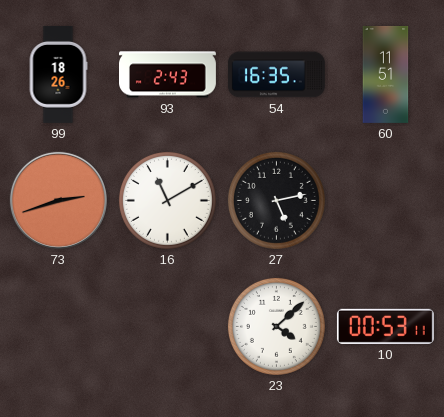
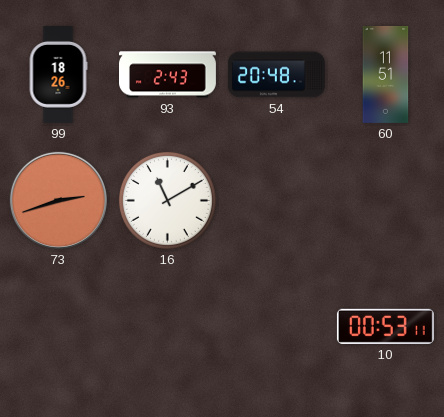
54: 16:35 -> 20:48 (276, 75)
27: 5:13 -> none (276, 200)
23: 4:08 -> none (276, 326)
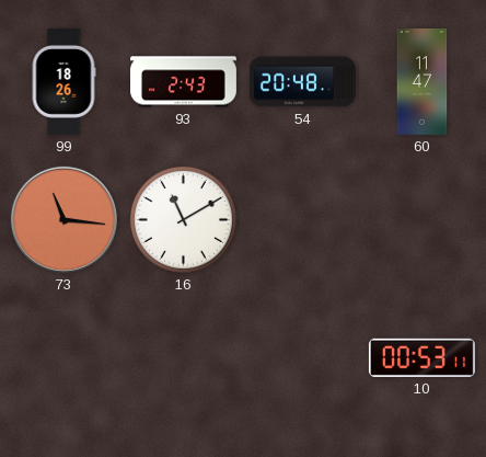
60: 11:51 -> 11:47 (423, 81)
73: 2:42 -> 11:16 (63, 219)
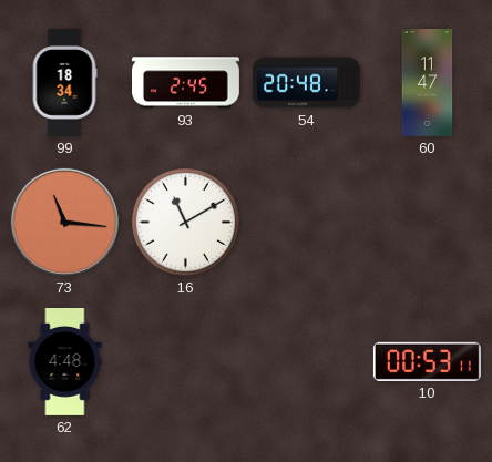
99: 18:26 -> 18:34 (64, 82)
93: 2:43 -> 2:45 (186, 83)
62: none -> 4:48 (65, 362)
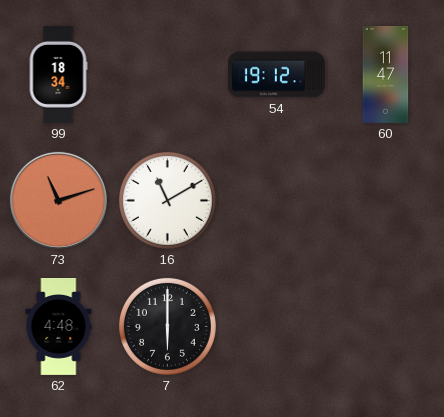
93: 2:45 -> none (186, 83)
54: 20:48 -> 19:12 (276, 75)
73: 11:16 -> 11:12 (58, 200)
7: none -> 6:00 (167, 326)
10: 00:53 -> none (427, 361)
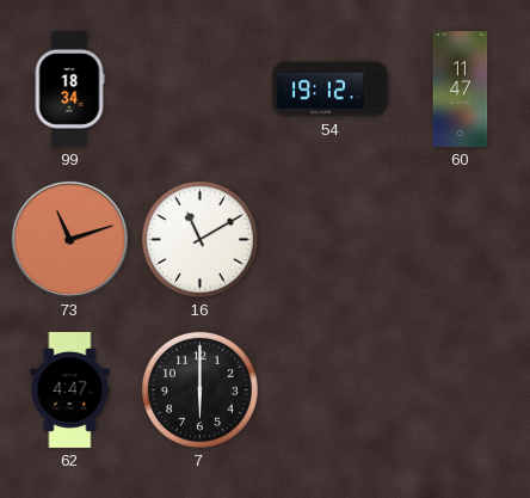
62: 4:48 -> 4:47 (70, 391)
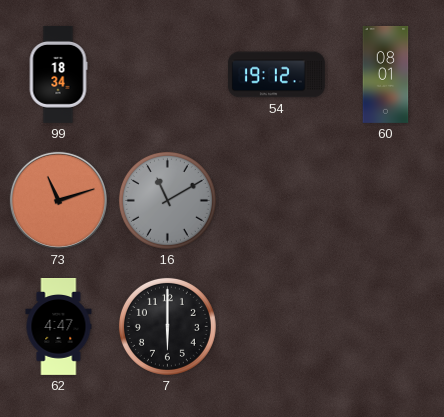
60: 11:47 -> 08:01 (386, 74)
16 dial: white -> grey (167, 200)
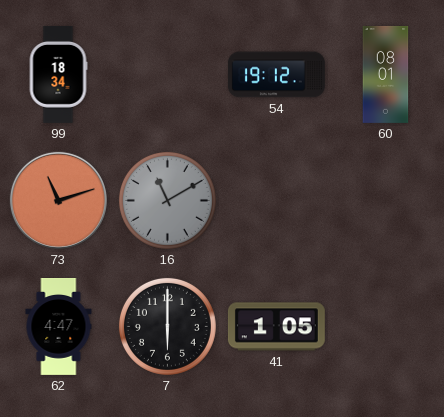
41: none -> 1:05 (276, 327)
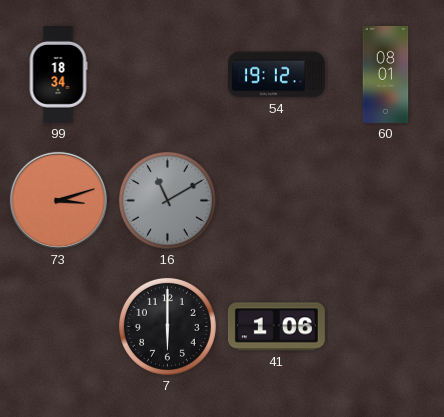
73: 11:12 -> 3:12 (58, 200)
62: 4:47 -> none (59, 327)
41: 1:05 -> 1:06 (276, 327)
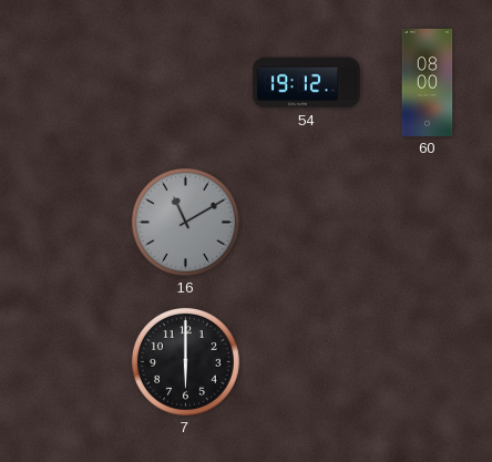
99: 18:34 -> none (58, 74)
60: 08:01 -> 08:00 (428, 82)
73: 3:12 -> none (58, 200)
41: 1:06 -> none (276, 327)
